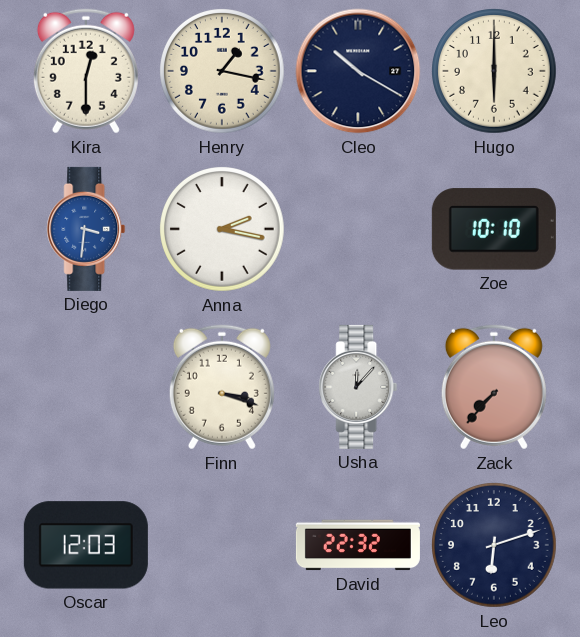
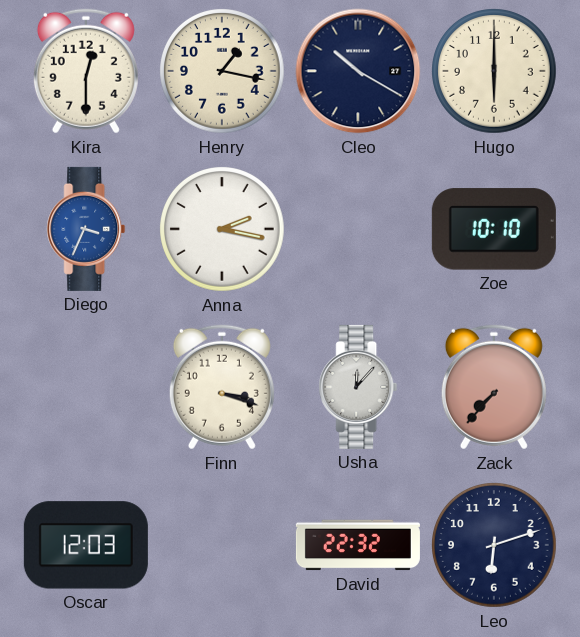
Diego: 3:31 -> 3:34 (86, 229)
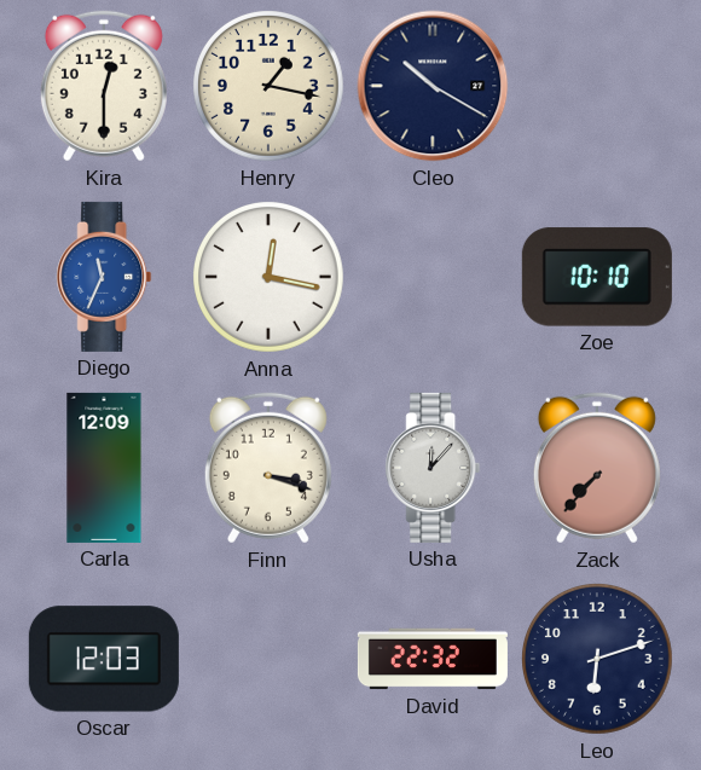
Hugo: 6:00 -> none (495, 72)
Diego: 3:34 -> 11:34 (104, 277)
Anna: 2:17 -> 12:17 (270, 278)
Carla: none -> 12:09 (104, 468)
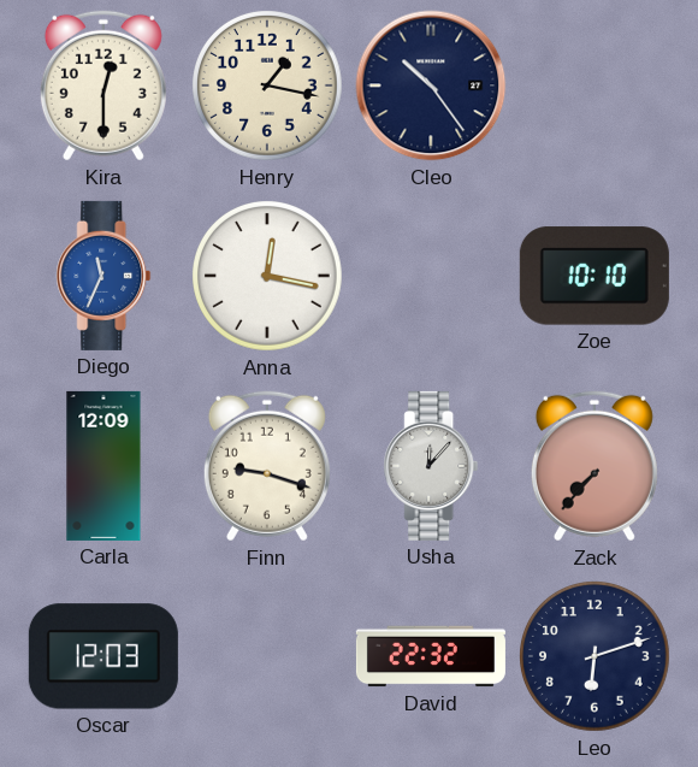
Cleo: 10:20 -> 10:24 (431, 85)
Finn: 3:18 -> 9:18 (267, 466)
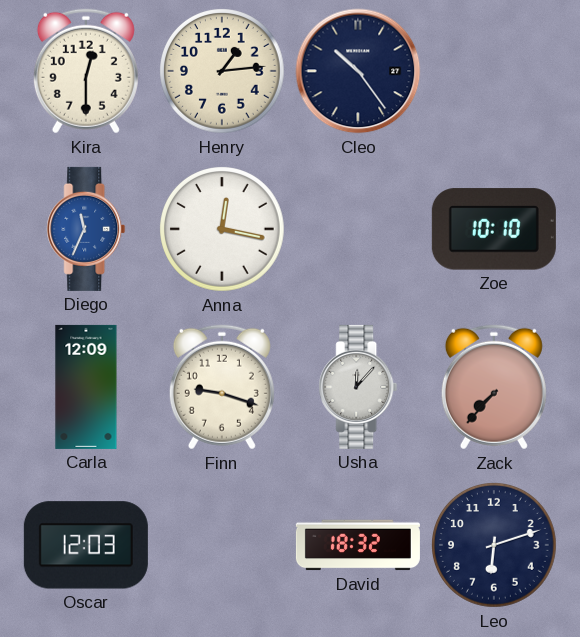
Henry: 1:17 -> 1:14 (223, 72)
David: 22:32 -> 18:32 (358, 545)
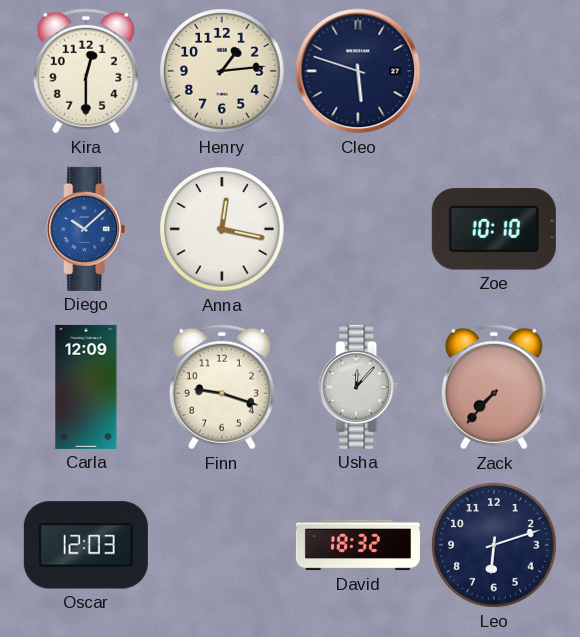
Cleo: 10:24 -> 5:48 (358, 71)
Diego: 11:34 -> 10:08 (86, 229)
